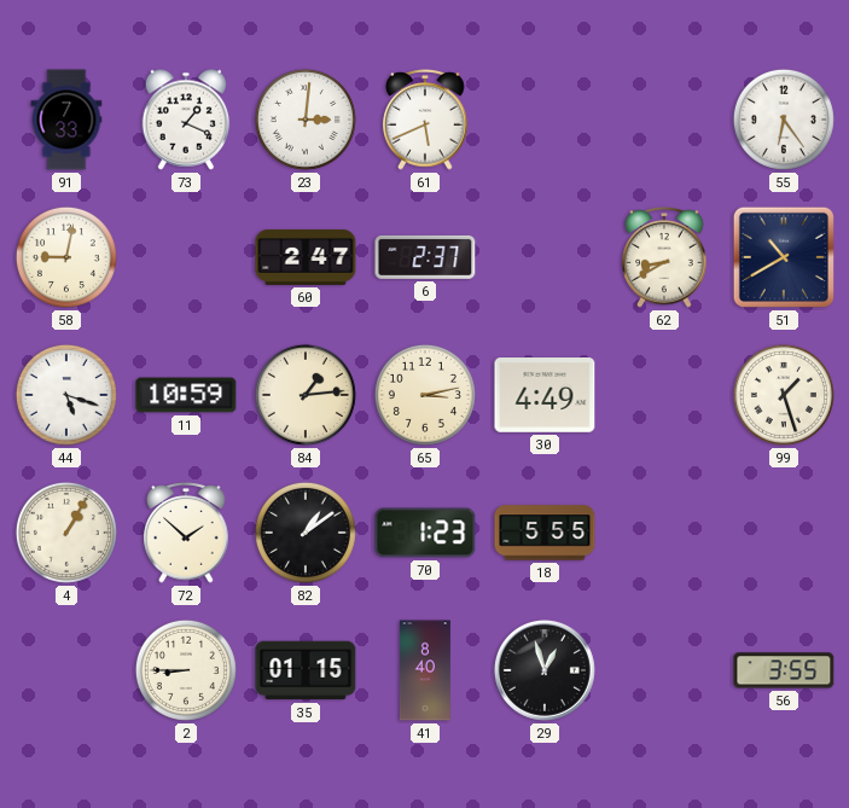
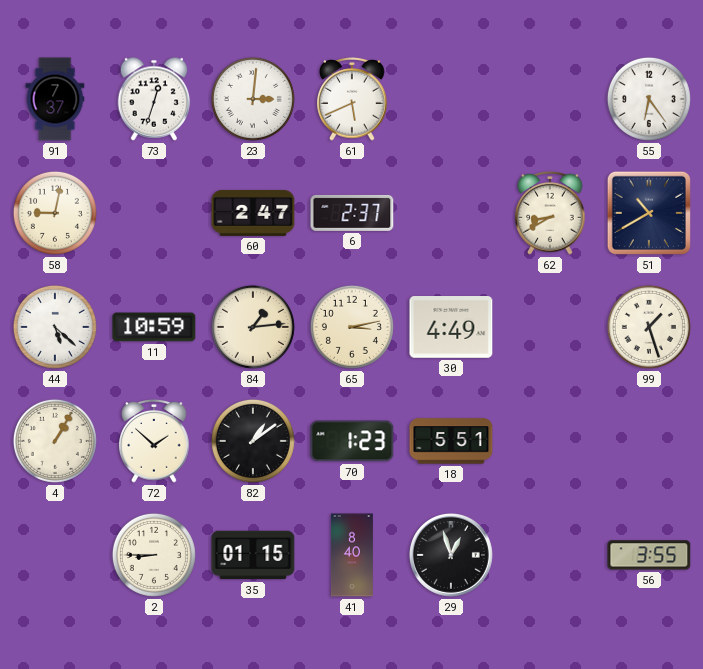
91: 7:33 -> 7:37 (55, 99)
73: 1:19 -> 12:33 (154, 99)
44: 5:18 -> 5:22 (55, 327)
18: 5:55 -> 5:51 (451, 441)
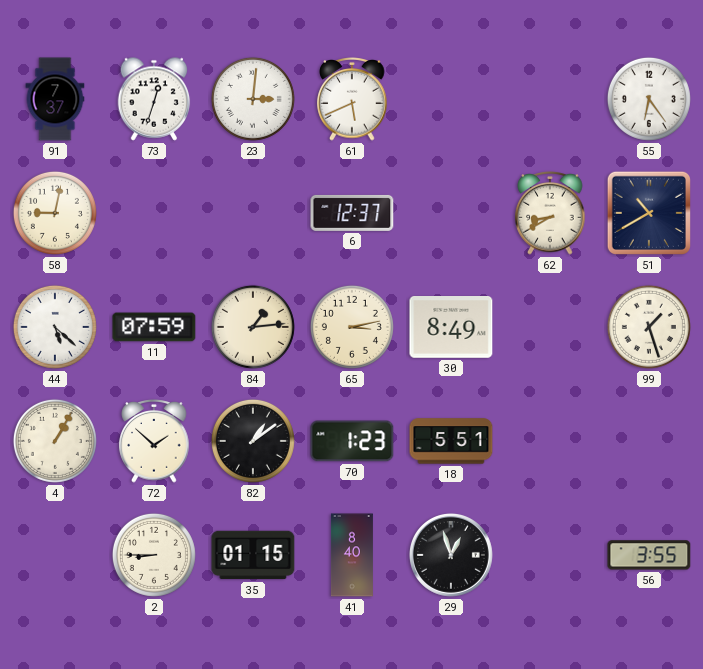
60: 2:47 -> none (253, 213)
6: 2:37 -> 12:37 (352, 213)
11: 10:59 -> 07:59 (154, 327)
30: 4:49 -> 8:49 (451, 327)
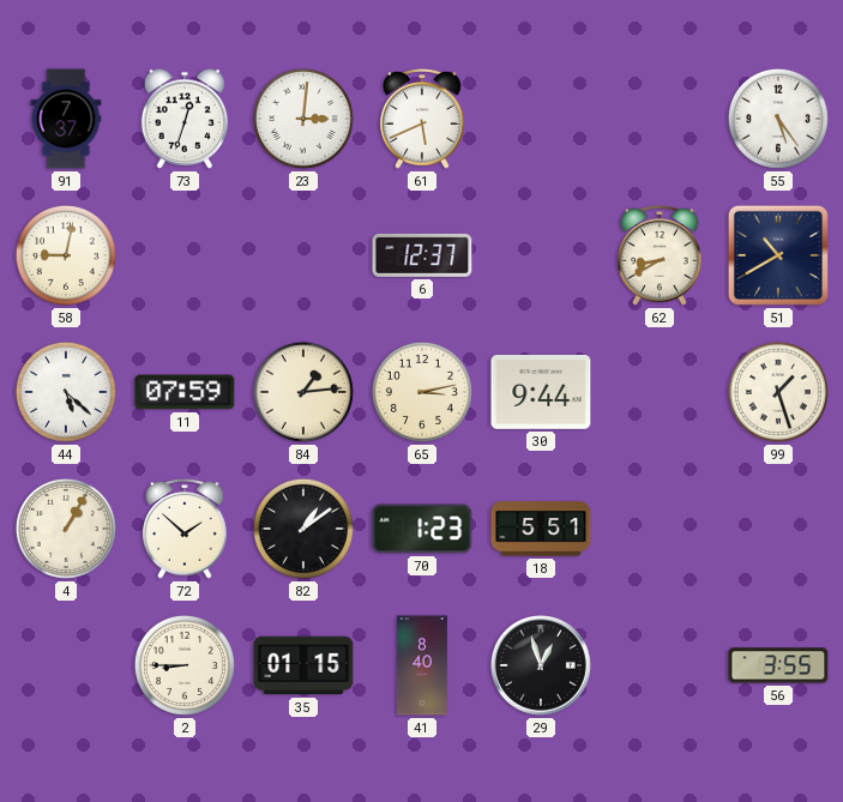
55: 6:24 -> 5:24 (778, 119)
30: 8:49 -> 9:44 (541, 392)
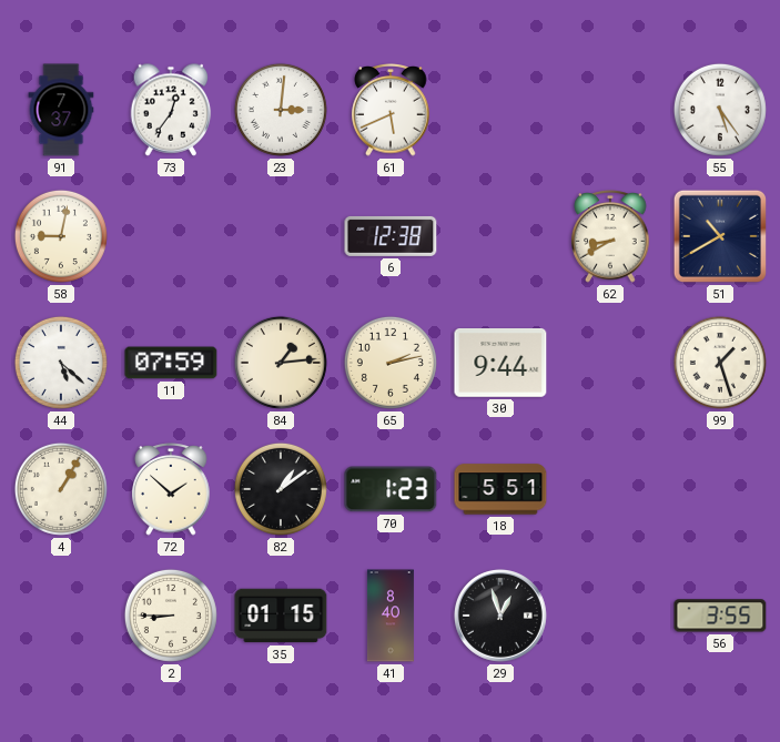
73: 12:33 -> 12:36 (171, 110)
6: 12:37 -> 12:38 (391, 236)
65: 3:13 -> 2:13 (391, 363)
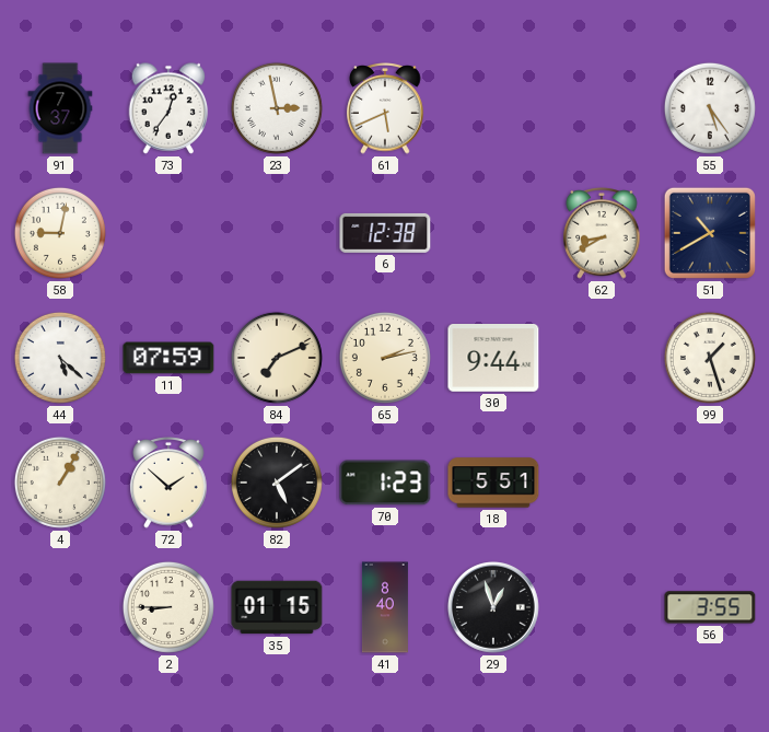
23: 3:01 -> 2:58 (277, 108)
84: 1:14 -> 7:11 (277, 358)
82: 1:09 -> 5:09 (277, 483)
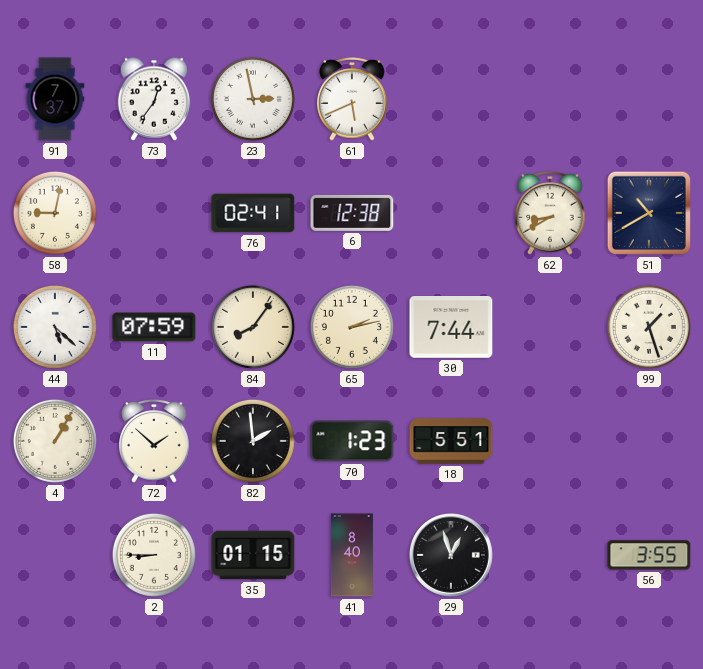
55: 5:24 -> none (710, 108)
76: none -> 02:41 (253, 213)
84: 7:11 -> 8:06 (253, 327)
30: 9:44 -> 7:44 (451, 327)
82: 5:09 -> 1:59 (253, 441)
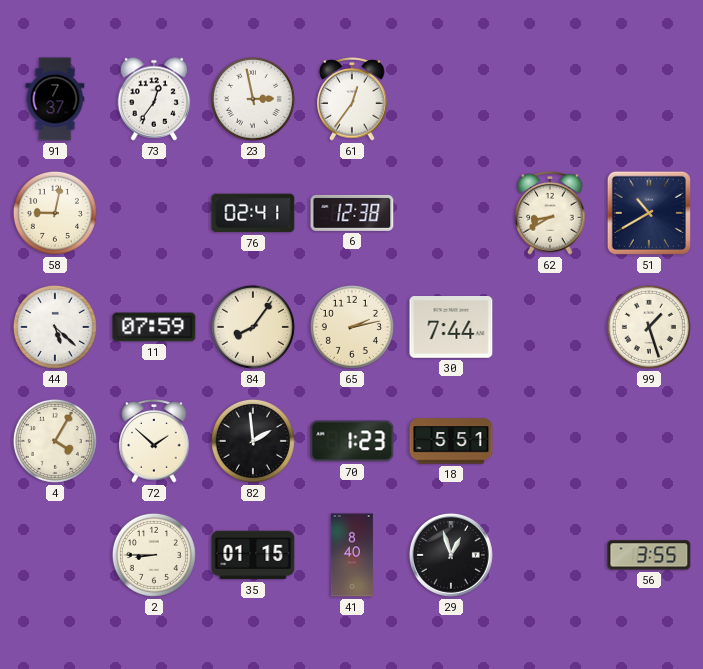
61: 5:41 -> 12:36 (352, 99)
4: 1:05 -> 4:05 (55, 441)
